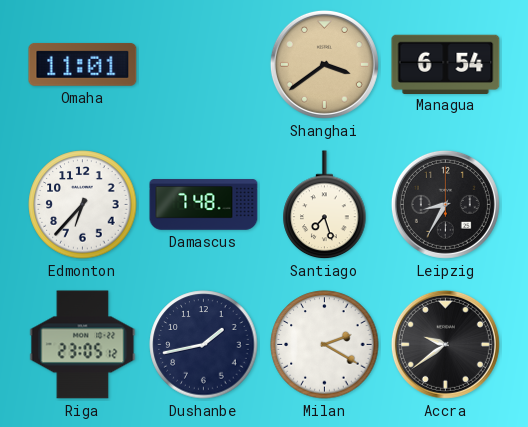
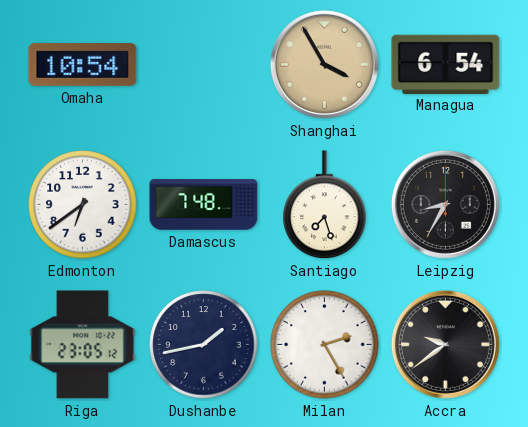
Omaha: 11:01 -> 10:54 (83, 64)
Shanghai: 3:39 -> 3:55 (324, 64)
Edmonton: 6:37 -> 6:39 (83, 205)
Milan: 2:20 -> 2:25 (325, 345)
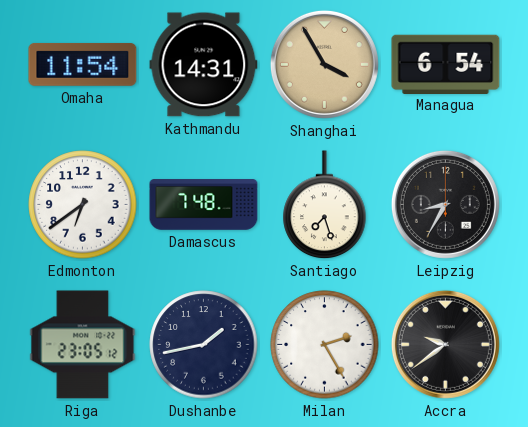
Omaha: 10:54 -> 11:54 (83, 64)
Kathmandu: none -> 14:31 (204, 65)
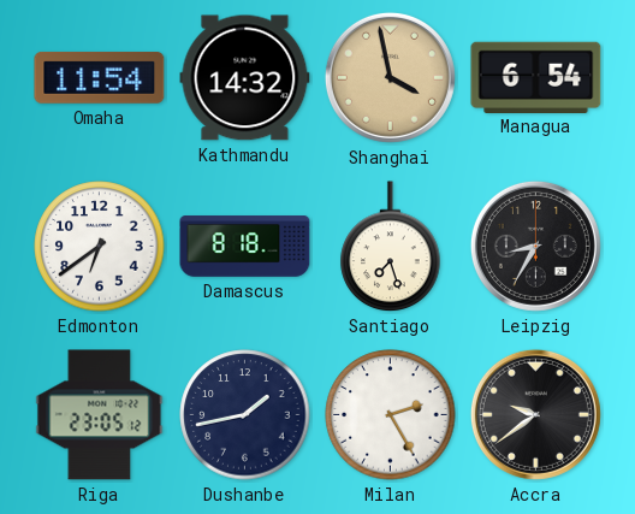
Kathmandu: 14:31 -> 14:32 (245, 78)
Shanghai: 3:55 -> 3:58 (390, 77)
Damascus: 7:48 -> 8:18 (245, 247)
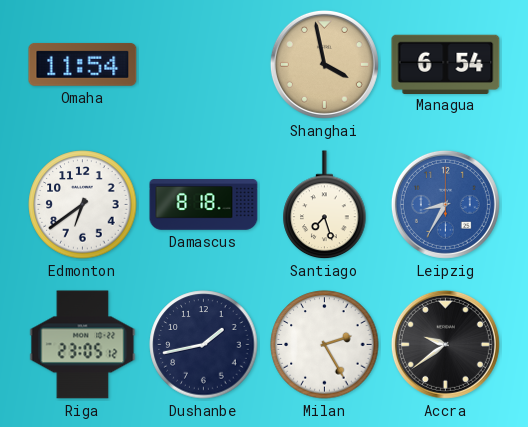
Kathmandu: 14:32 -> none (245, 78)
Leipzig dial: black -> blue (445, 204)
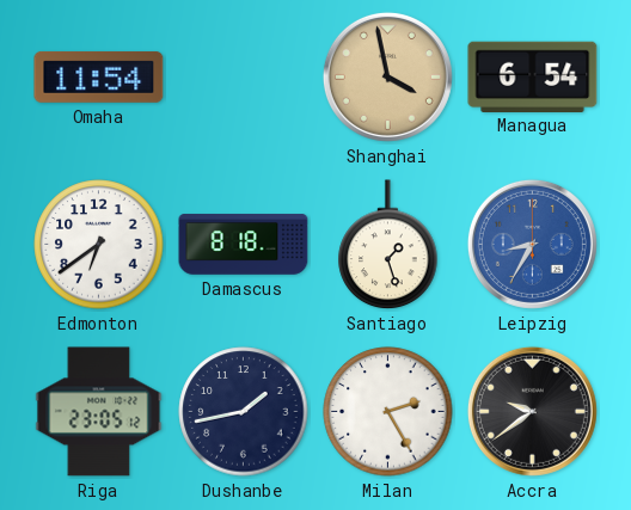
Santiago: 7:27 -> 1:27 (388, 245)
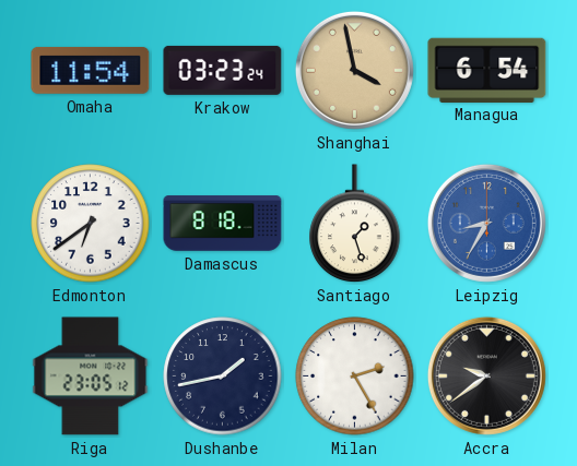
Krakow: none -> 03:23 (223, 70)
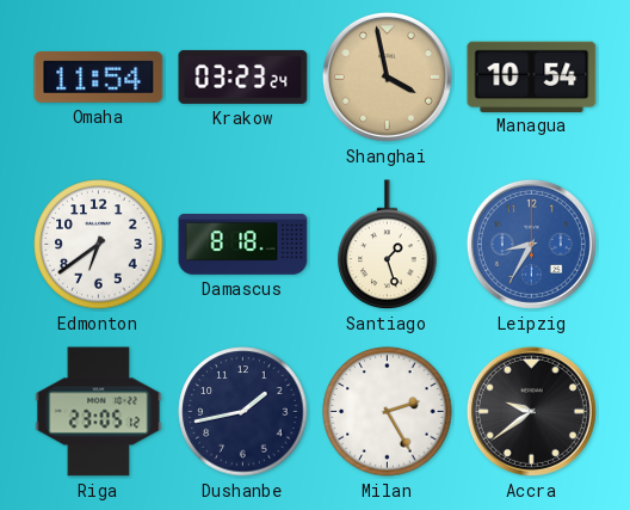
Managua: 6:54 -> 10:54 (532, 76)
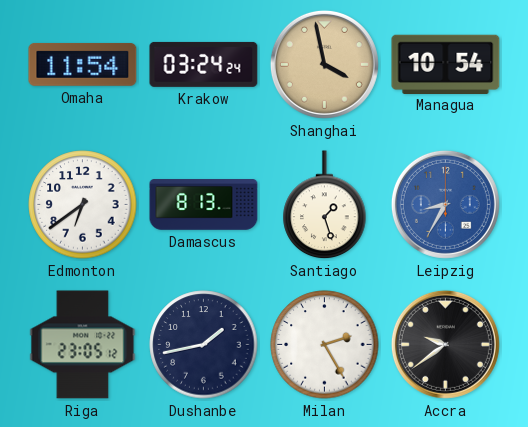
Krakow: 03:23 -> 03:24 (204, 64)
Damascus: 8:18 -> 8:13 (204, 205)
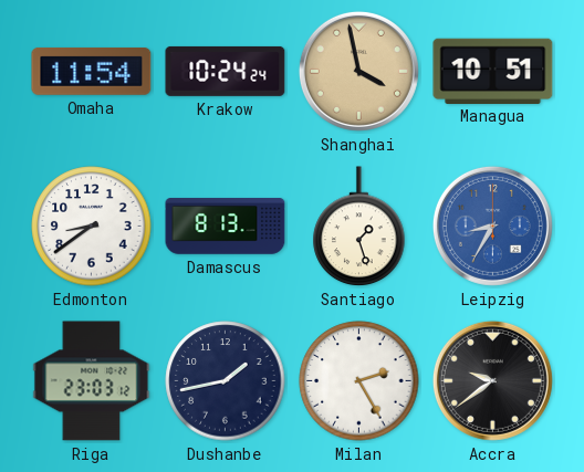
Krakow: 03:24 -> 10:24 (226, 71)
Managua: 10:54 -> 10:51 (493, 71)
Edmonton: 6:39 -> 8:39 (92, 227)
Riga: 23:05 -> 23:03 (92, 381)
